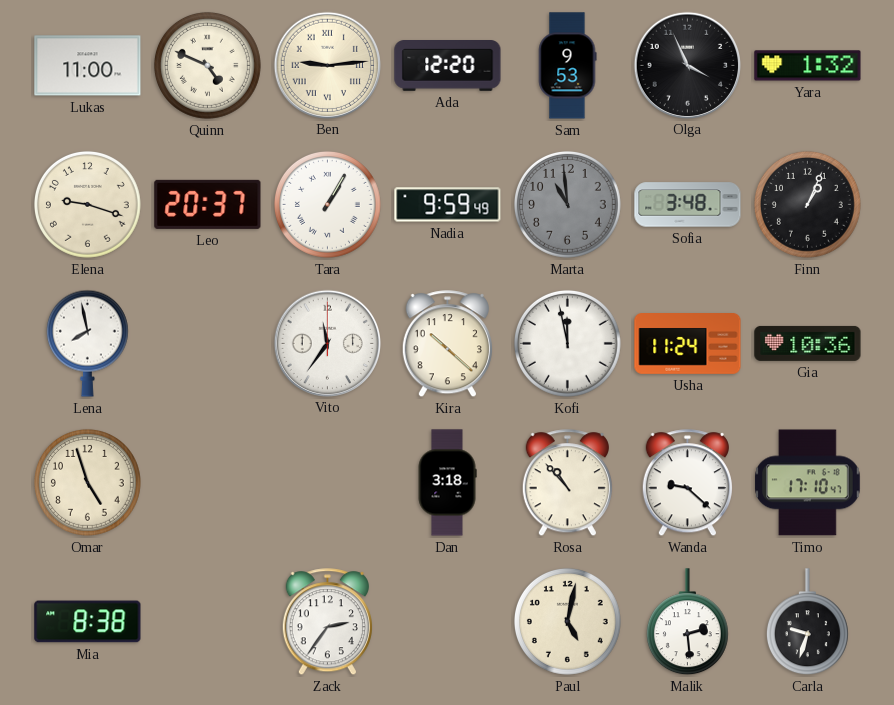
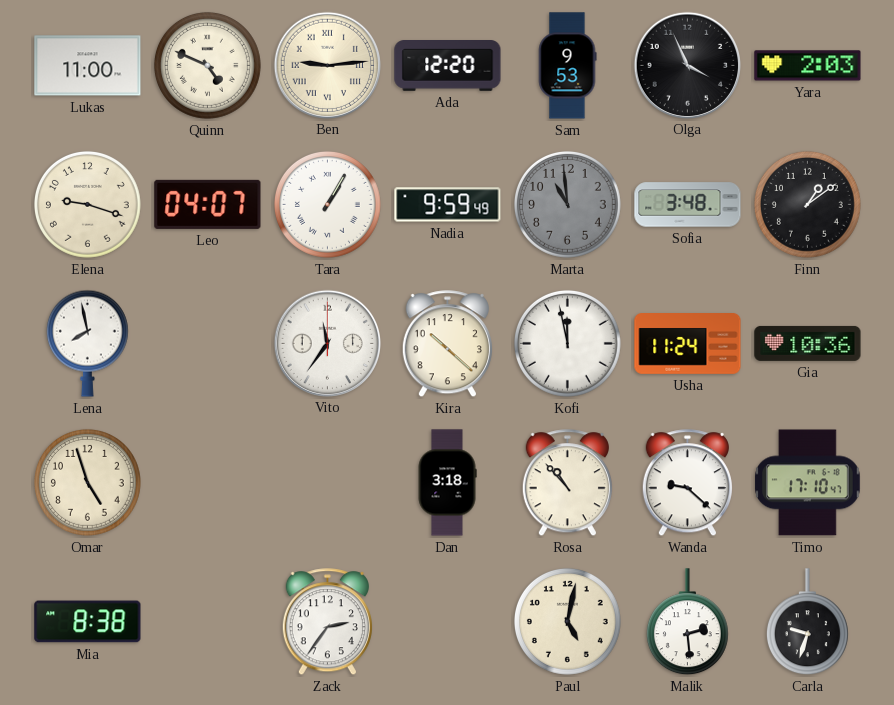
Yara: 1:32 -> 2:03 (808, 66)
Leo: 20:37 -> 04:07 (208, 204)
Finn: 1:04 -> 1:09 (807, 204)
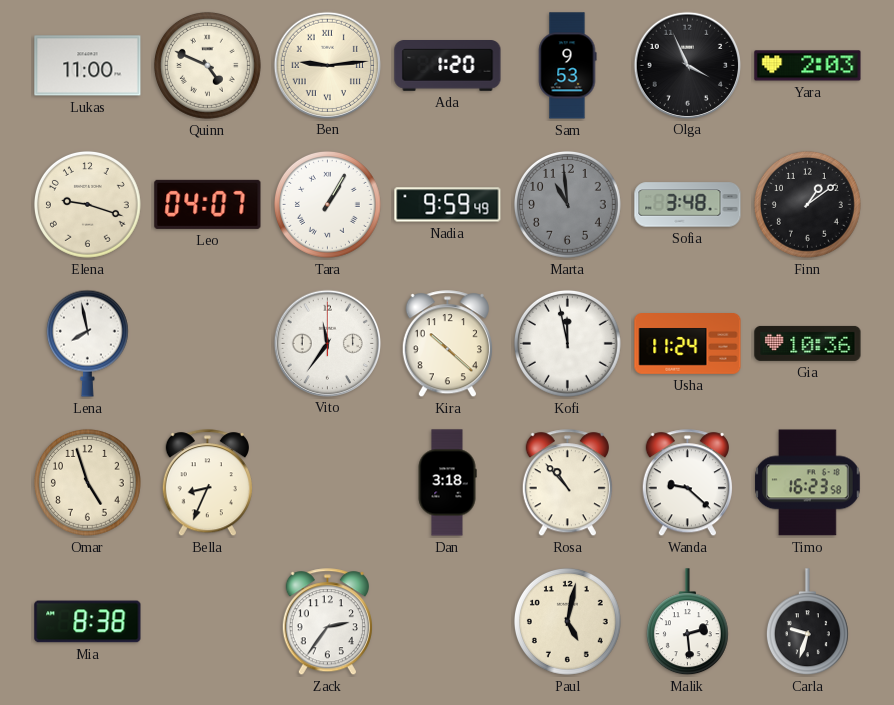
Ada: 12:20 -> 1:20 (448, 66)
Bella: none -> 8:34 (207, 483)
Timo: 17:10 -> 16:23 (808, 483)
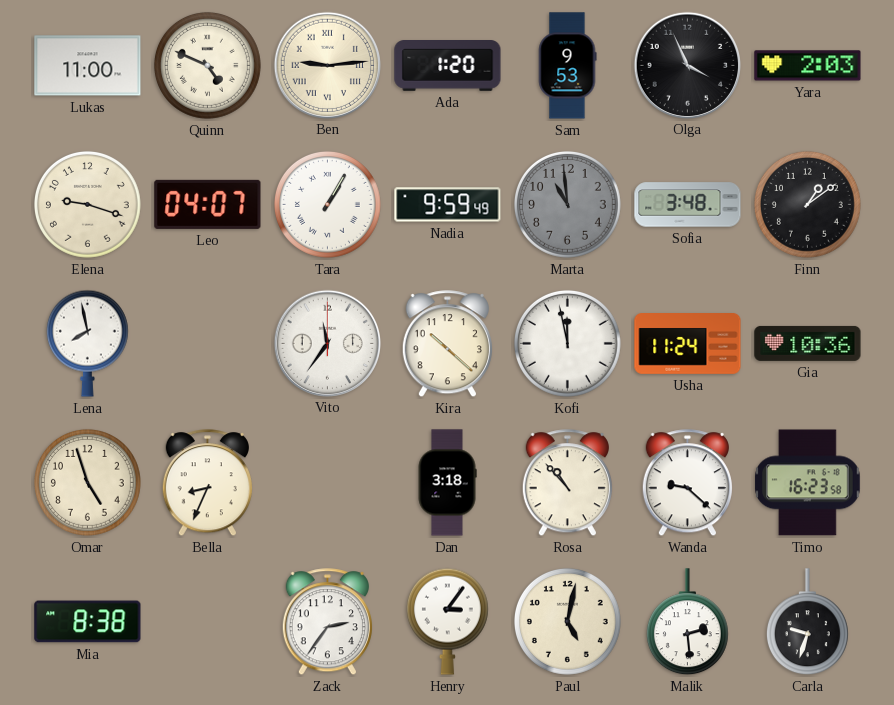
Henry: none -> 3:06 (447, 621)
